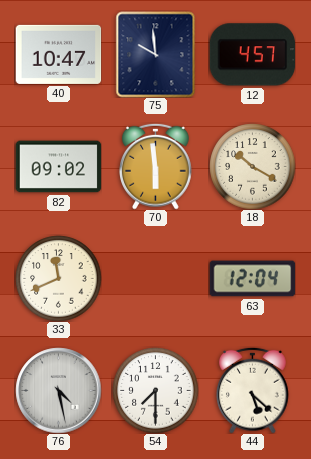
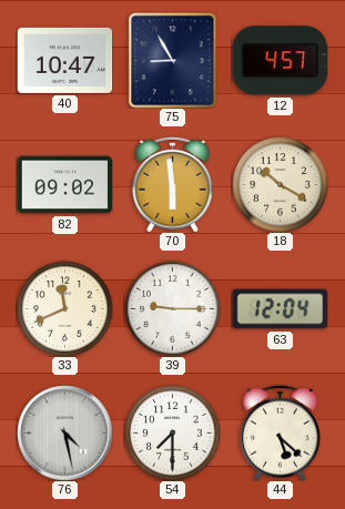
75: 9:59 -> 8:55 (173, 60)
39: none -> 9:15 (172, 308)
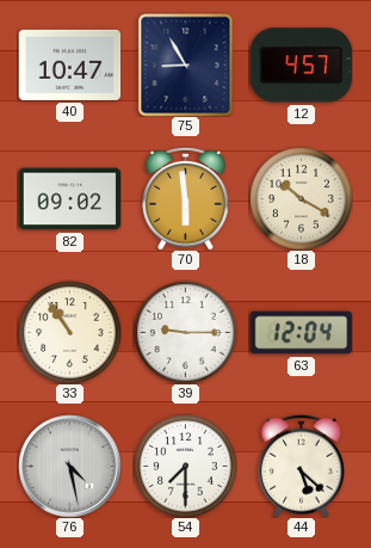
33: 11:41 -> 10:54 (69, 332)
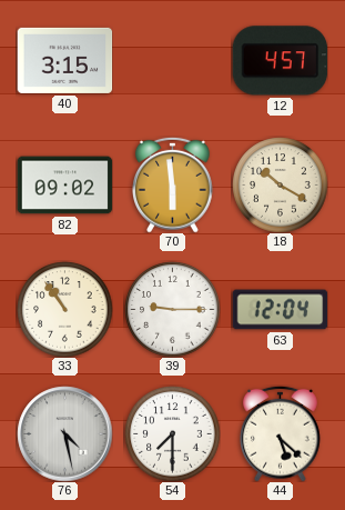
40: 10:47 -> 3:15 (64, 60)
75: 8:55 -> none (186, 64)
